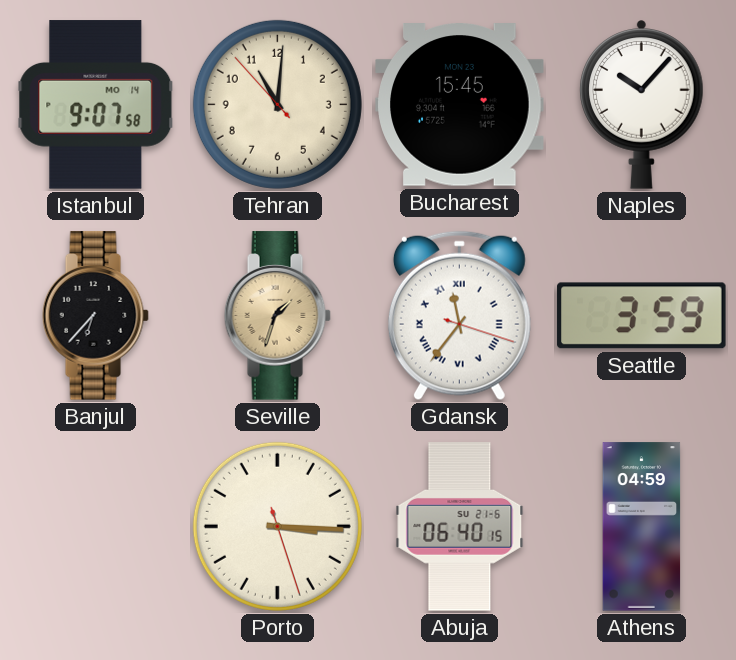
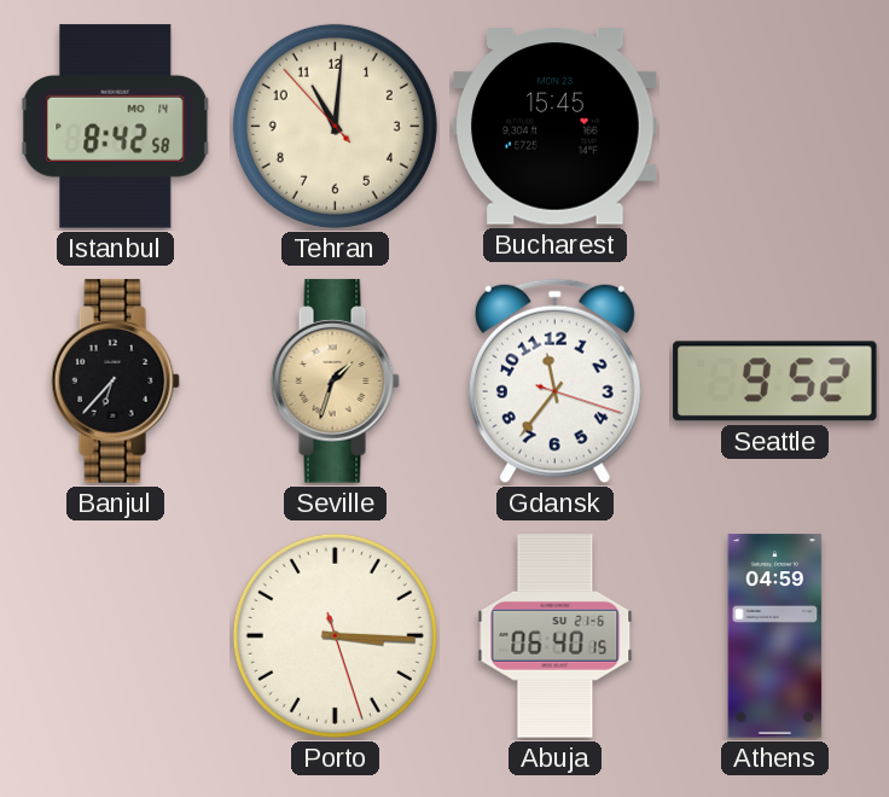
Istanbul: 9:07 -> 8:42 (116, 127)
Naples: 10:07 -> none (642, 105)
Gdansk numerals: Roman -> Arabic (554, 382)
Seattle: 3:59 -> 9:52 (775, 382)
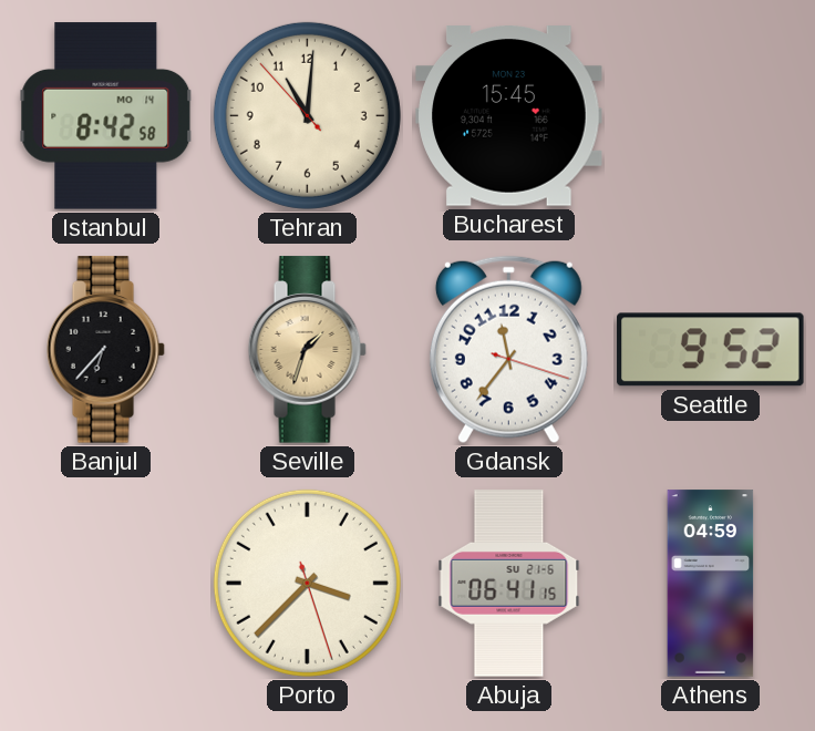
Porto: 3:15 -> 3:37 (307, 583)
Abuja: 06:40 -> 06:41 (509, 584)
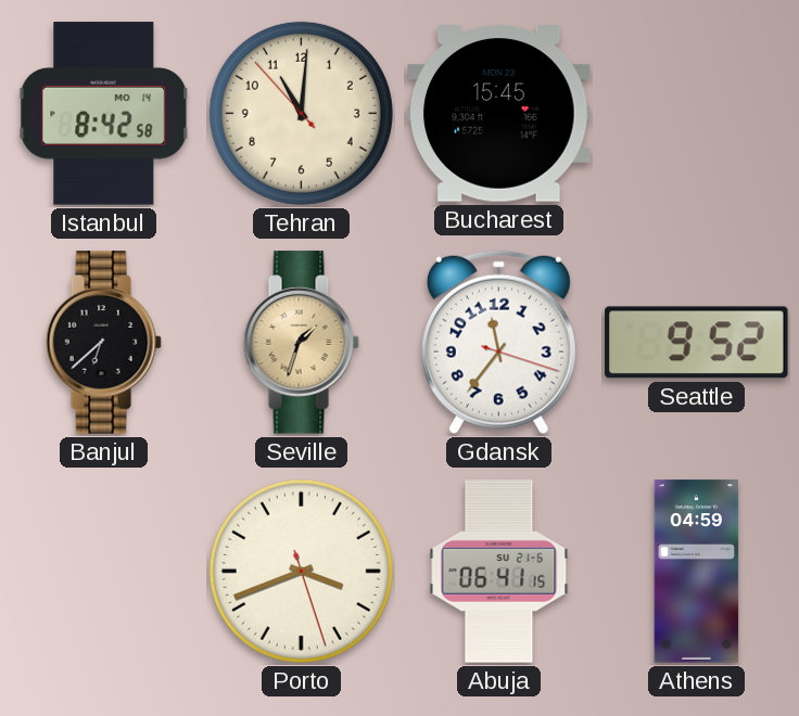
Banjul: 6:37 -> 6:38 (103, 343)
Porto: 3:37 -> 3:41 (301, 571)
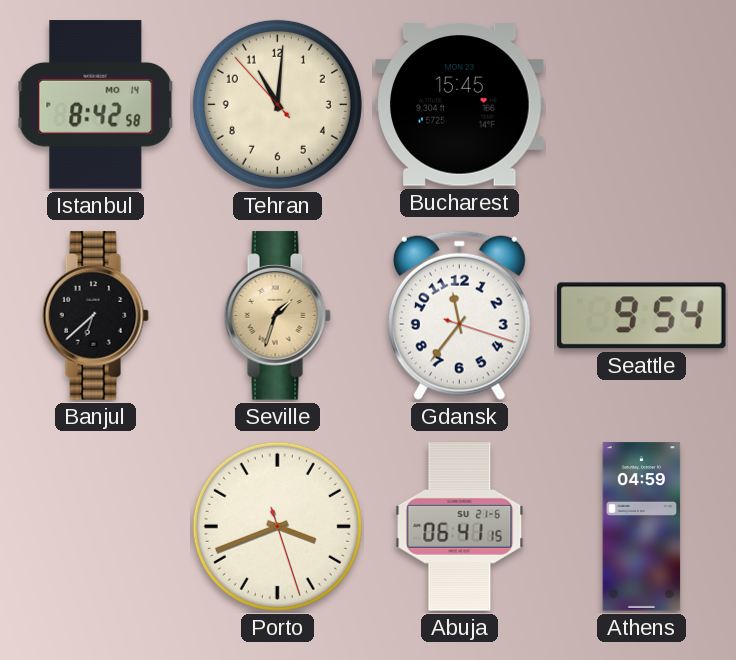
Seattle: 9:52 -> 9:54 (642, 316)
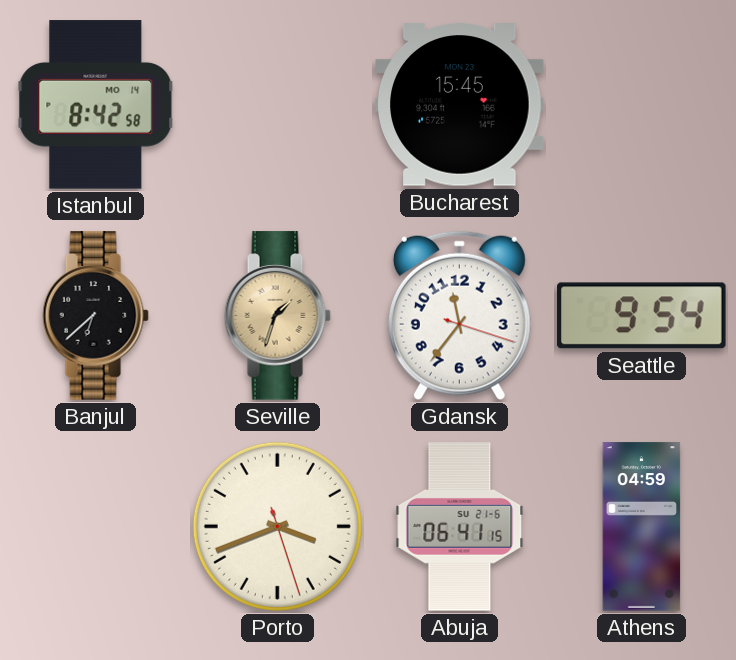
Tehran: 11:00 -> none (277, 104)
